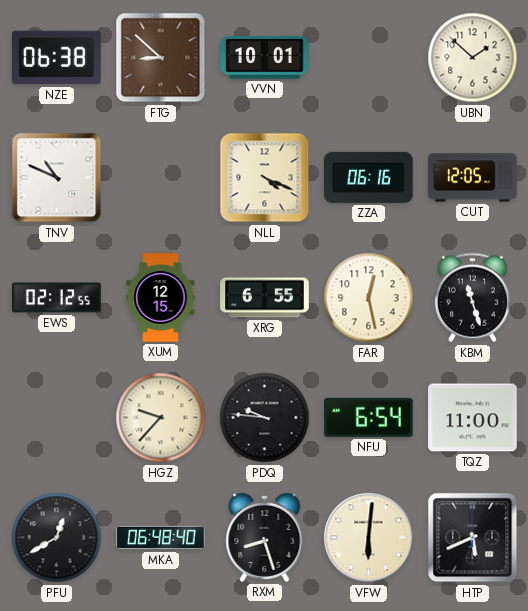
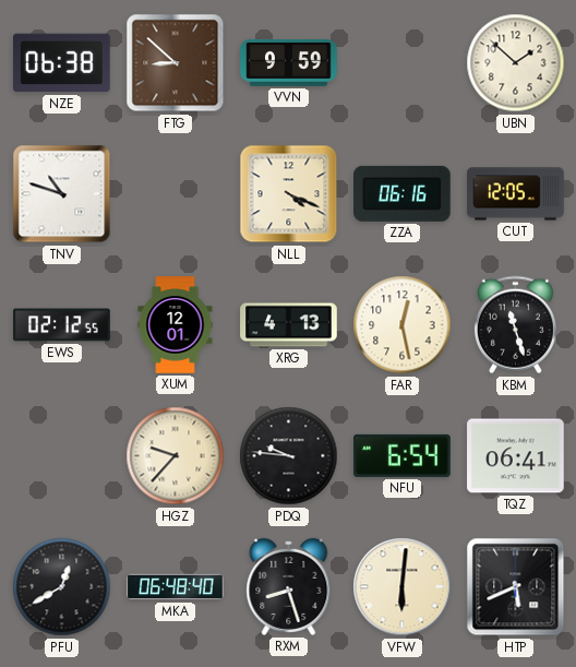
VVN: 10:01 -> 9:59 (289, 62)
TNV: 10:49 -> 10:48 (62, 194)
XUM: 12:15 -> 12:01 (176, 325)
XRG: 6:55 -> 4:13 (289, 325)
TQZ: 11:00 -> 06:41 (516, 456)
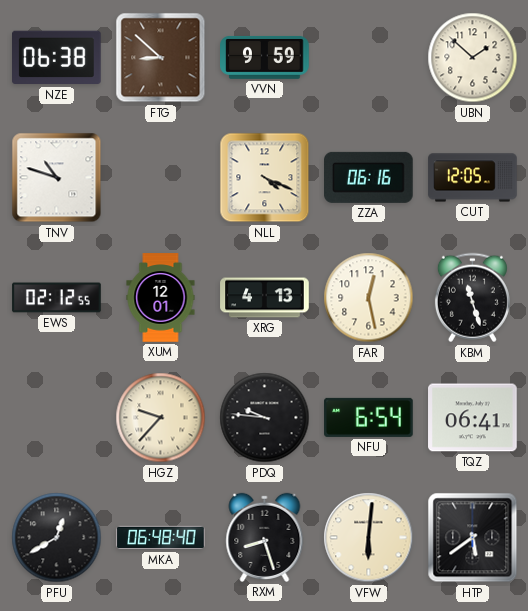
HTP: 5:41 -> 5:39 (473, 538)
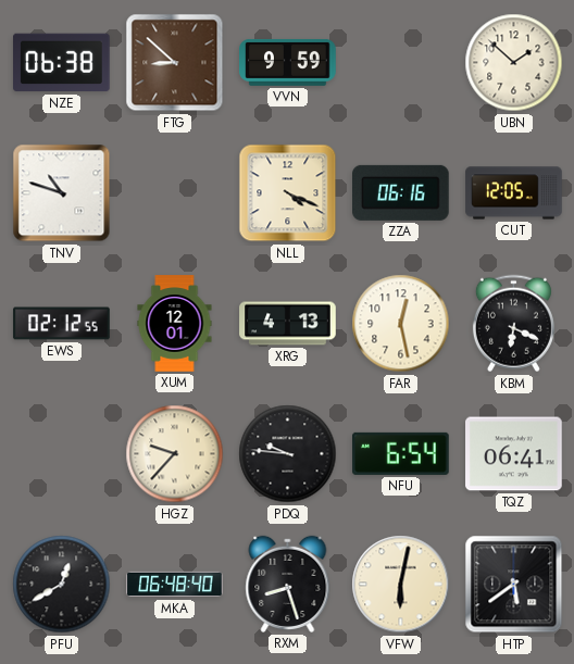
KBM: 11:27 -> 6:19 (513, 324)
VFW: 6:01 -> 6:02 (401, 585)
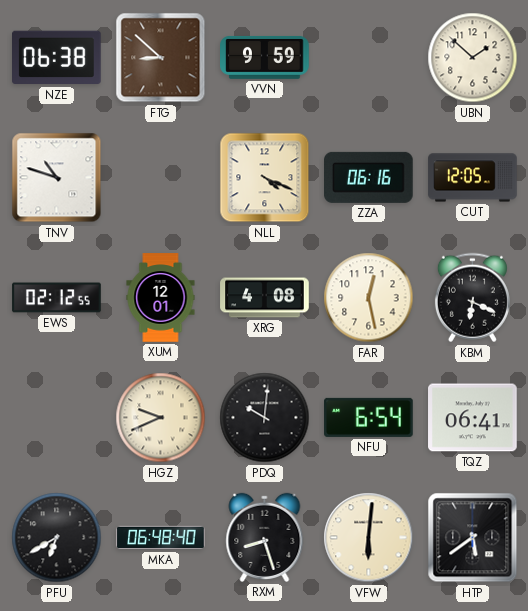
XRG: 4:13 -> 4:08 (265, 298)
HGZ: 9:37 -> 9:41 (161, 418)
PDQ: 9:46 -> 10:01 (265, 418)
PFU: 12:40 -> 6:40 (57, 538)
VFW: 6:02 -> 6:01 (369, 538)
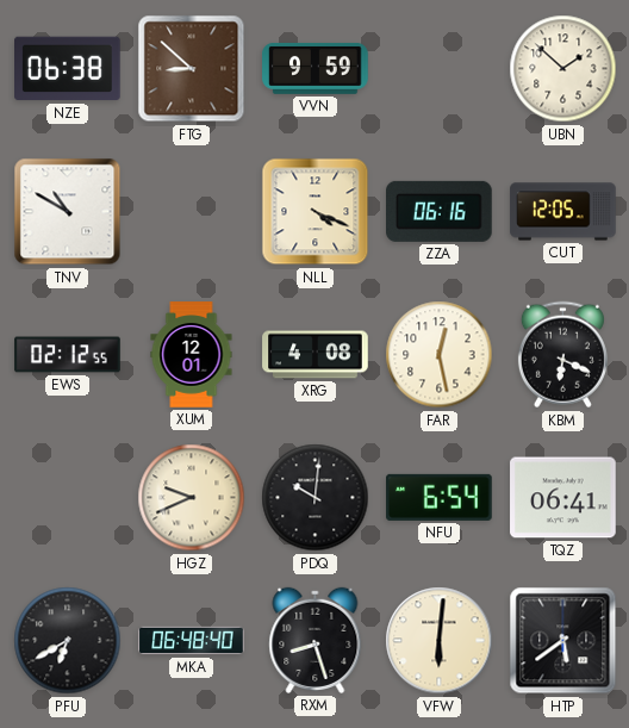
TNV: 10:48 -> 10:50 (68, 212)
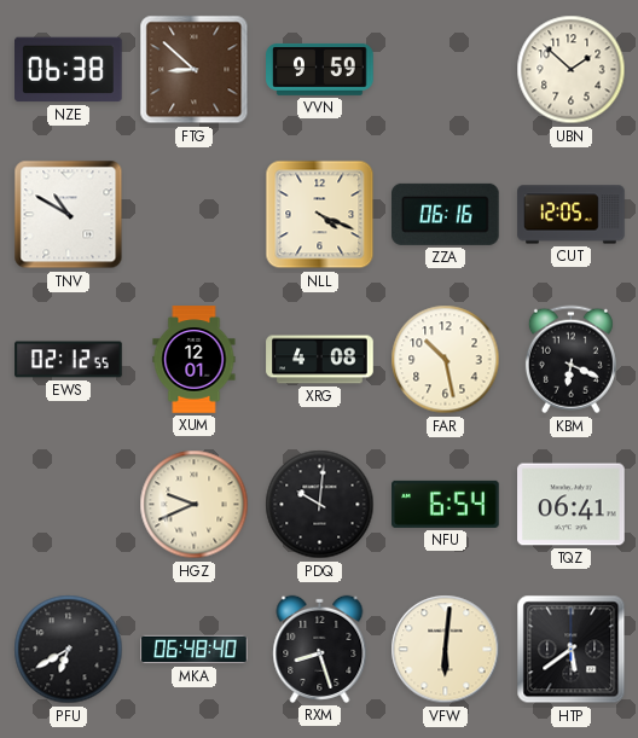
FAR: 12:28 -> 10:28 (446, 360)
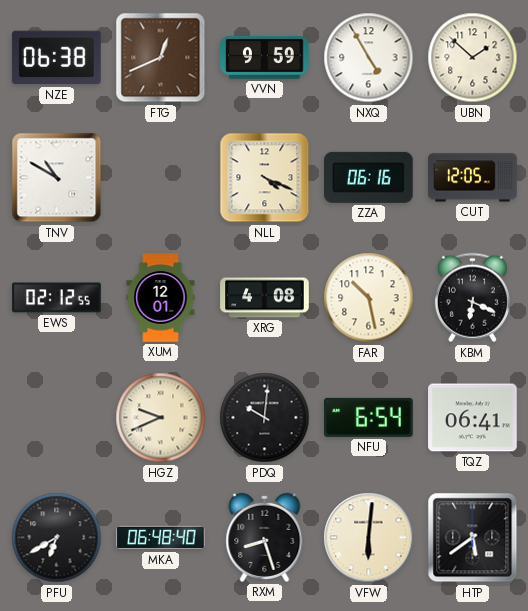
FTG: 8:52 -> 12:41 (161, 58)
NXQ: none -> 4:55 (369, 58)
